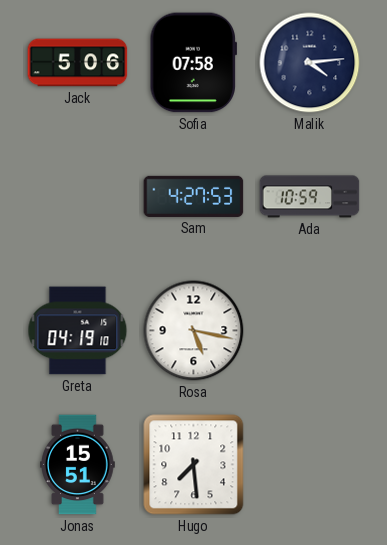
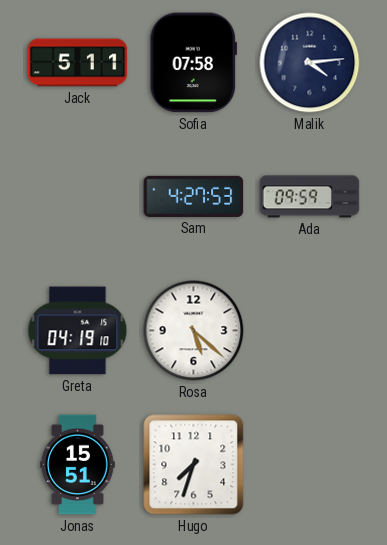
Jack: 5:06 -> 5:11 (78, 63)
Ada: 10:59 -> 09:59 (310, 197)
Rosa: 5:17 -> 5:22 (194, 331)
Hugo: 7:29 -> 7:33 (194, 465)
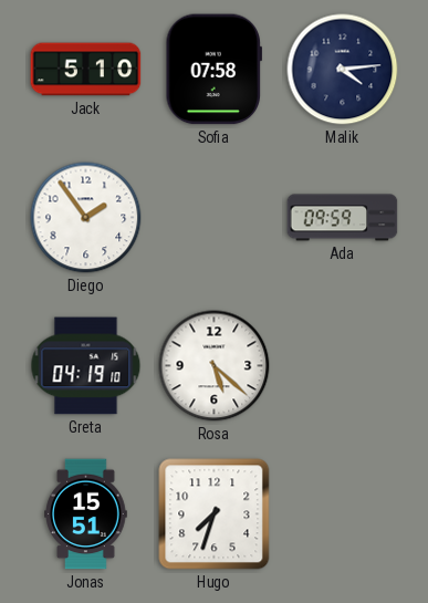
Jack: 5:11 -> 5:10 (86, 70)
Diego: none -> 1:54 (86, 218)
Sam: 4:27 -> none (194, 196)
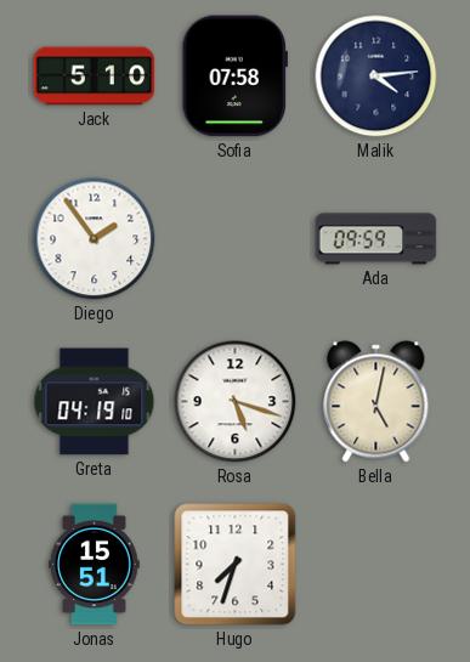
Rosa: 5:22 -> 5:18 (236, 402)
Bella: none -> 5:02 (376, 402)
